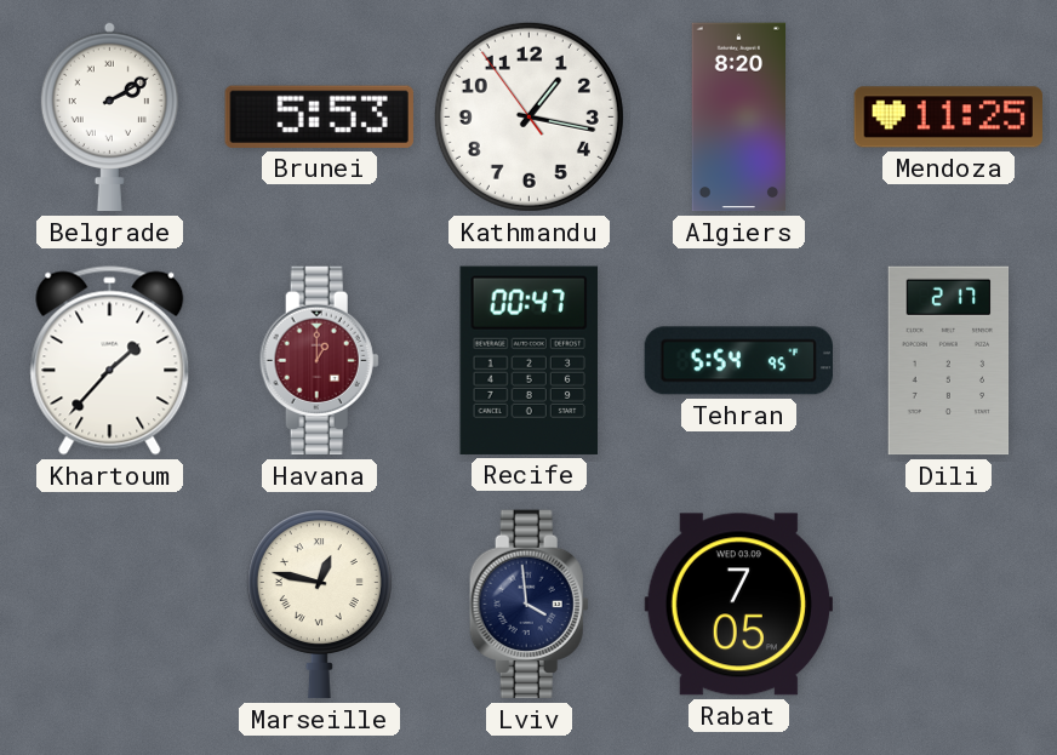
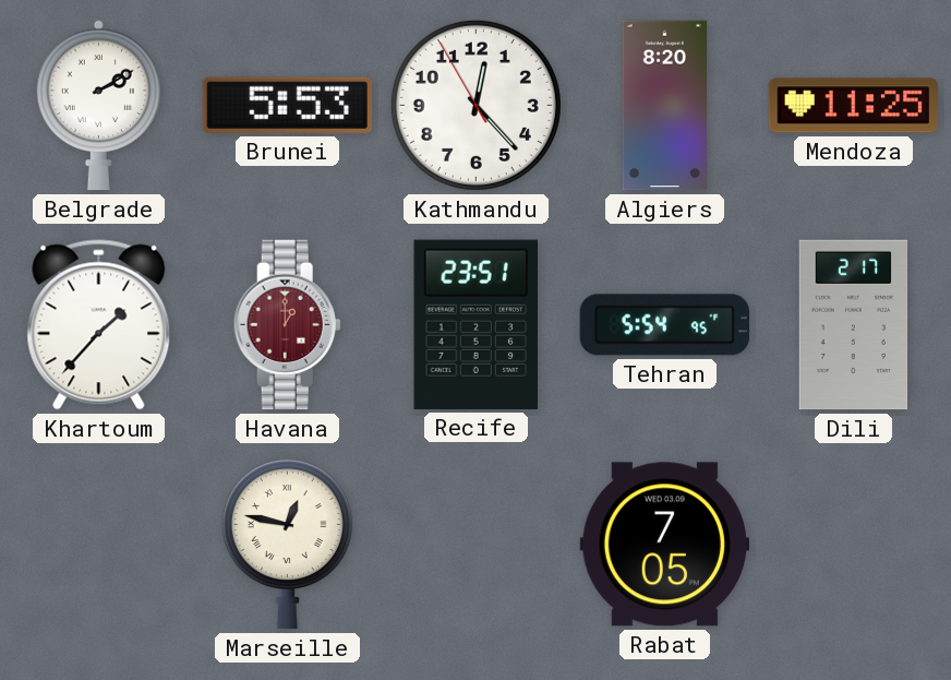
Kathmandu: 1:16 -> 12:22 (475, 105)
Recife: 00:47 -> 23:51 (475, 324)
Lviv: 3:59 -> none (528, 605)
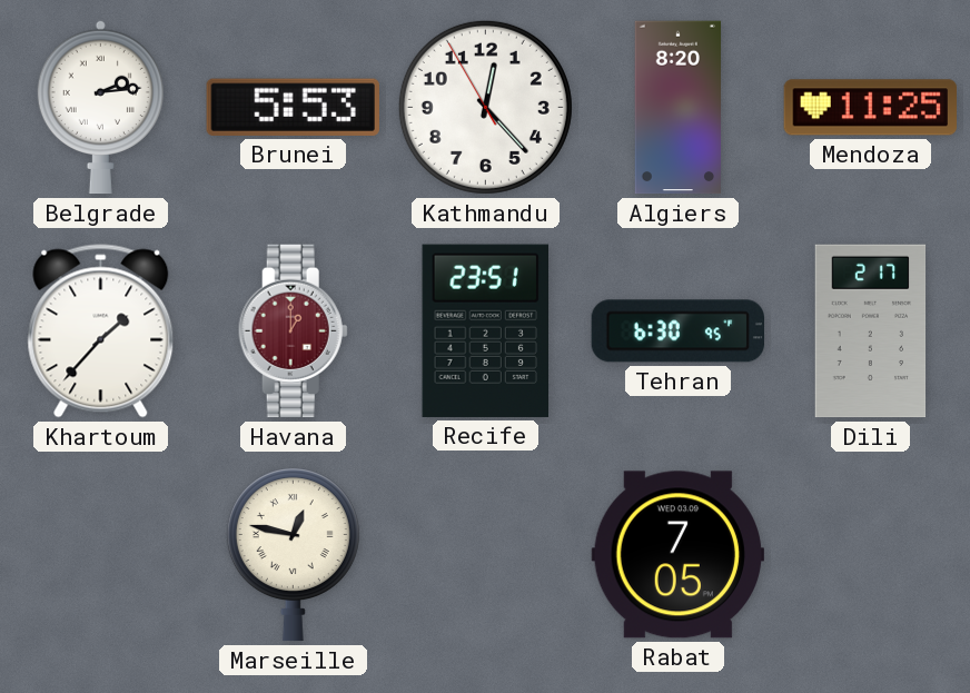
Belgrade: 2:10 -> 2:14 (100, 107)
Tehran: 5:54 -> 6:30 (677, 331)
